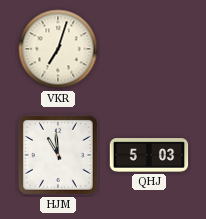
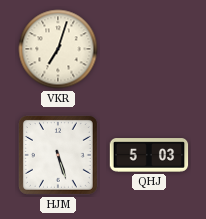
HJM: 10:59 -> 5:27 (58, 155)
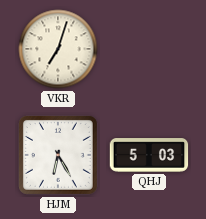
HJM: 5:27 -> 6:25 (58, 155)
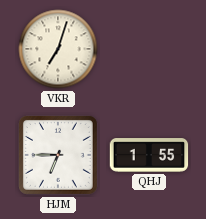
HJM: 6:25 -> 6:45 (58, 155)
QHJ: 5:03 -> 1:55 (149, 155)
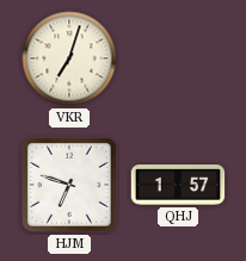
HJM: 6:45 -> 6:48 (69, 185)
QHJ: 1:55 -> 1:57 (178, 185)
